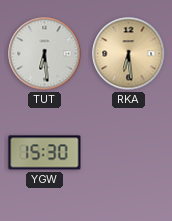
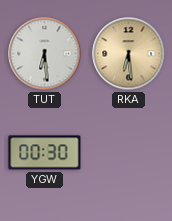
YGW: 15:30 -> 00:30 (45, 153)
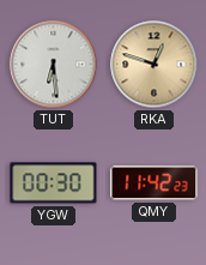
RKA: 6:29 -> 12:48 (154, 65)
QMY: none -> 11:42 (154, 183)
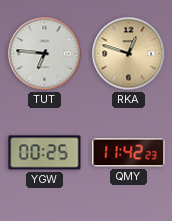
TUT: 6:29 -> 6:46 (45, 54)
YGW: 00:30 -> 00:25 (45, 153)
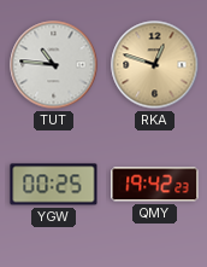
TUT: 6:46 -> 10:46 (54, 65)
QMY: 11:42 -> 19:42 (155, 185)
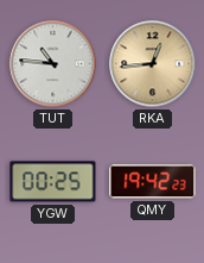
RKA: 12:48 -> 12:44 (153, 64)
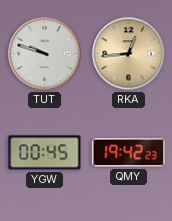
TUT: 10:46 -> 9:48 (45, 54)
YGW: 00:25 -> 00:45 (45, 153)
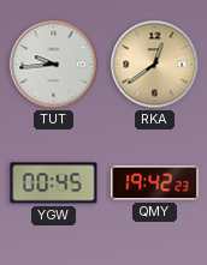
TUT: 9:48 -> 9:44 (54, 65)
RKA: 12:44 -> 12:39 (155, 65)
